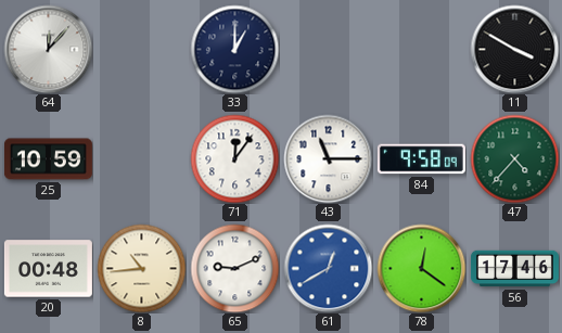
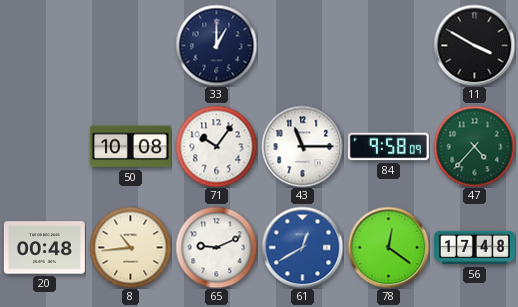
64: 12:07 -> none (48, 49)
25: 10:59 -> none (48, 159)
50: none -> 10:08 (130, 147)
71: 12:06 -> 10:06 (216, 146)
56: 17:46 -> 17:48 (474, 248)
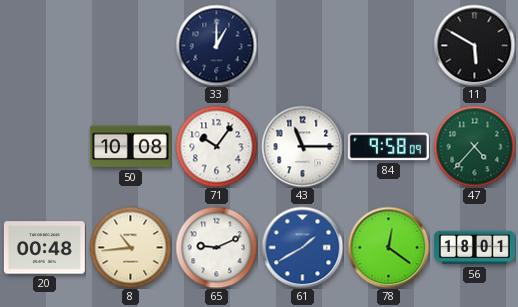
11: 3:50 -> 5:50 (474, 45)
61: 12:40 -> 1:40 (302, 247)
56: 17:48 -> 18:01 (474, 248)
